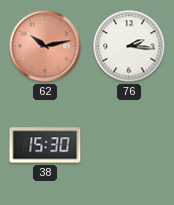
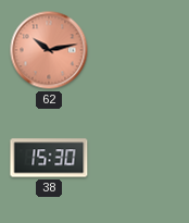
76: 2:16 -> none (129, 46)
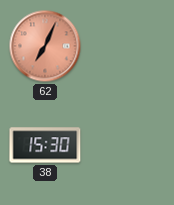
62: 10:13 -> 7:04 (45, 46)
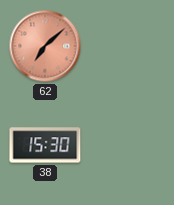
62: 7:04 -> 7:08 (45, 46)
